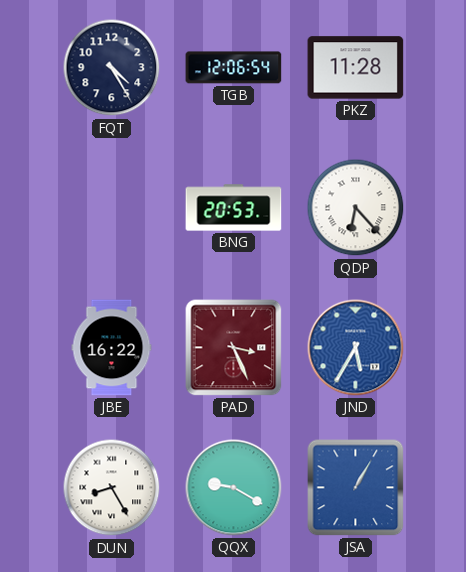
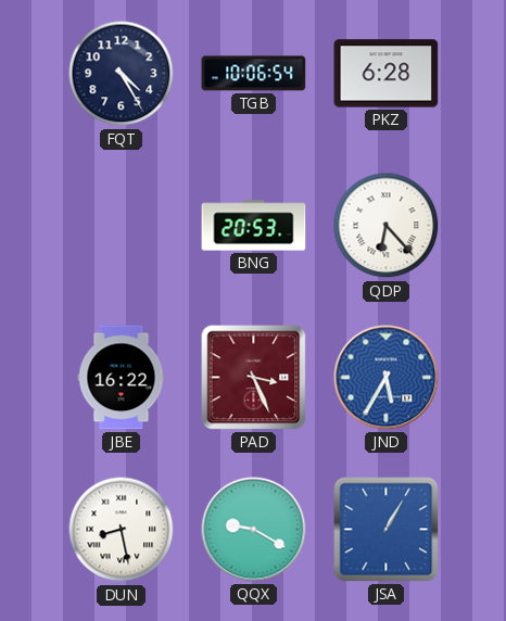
TGB: 12:06 -> 10:06 (254, 74)
PKZ: 11:28 -> 6:28 (387, 74)
DUN: 8:25 -> 8:28 (122, 530)
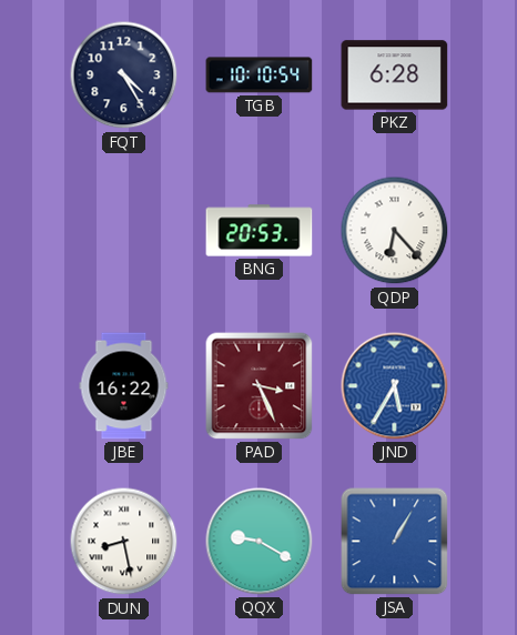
TGB: 10:06 -> 10:10 (260, 75)
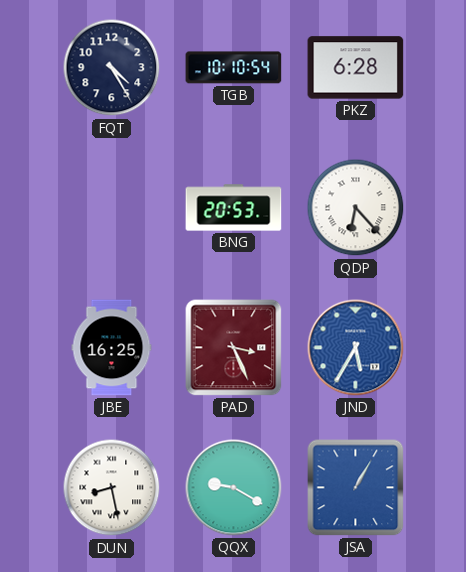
JBE: 16:22 -> 16:25 (112, 348)
